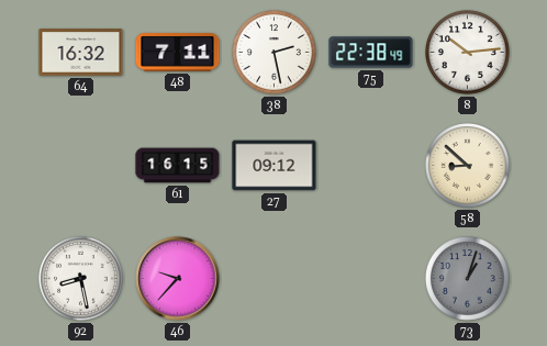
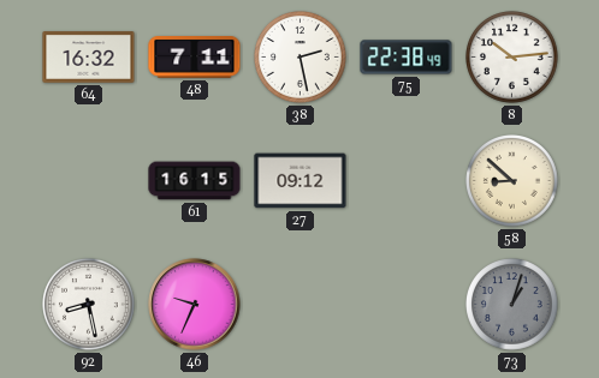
46: 9:37 -> 9:34 (195, 305)
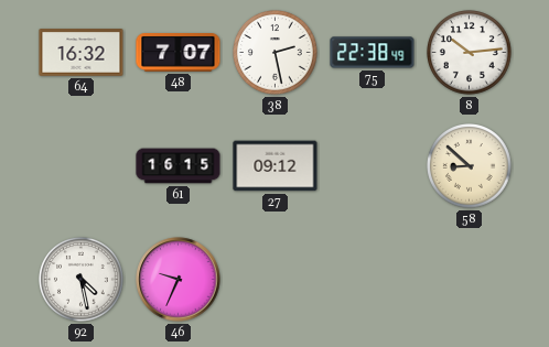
48: 7:11 -> 7:07 (179, 53)
92: 8:28 -> 4:28 (82, 280)
73: 1:03 -> none (512, 305)
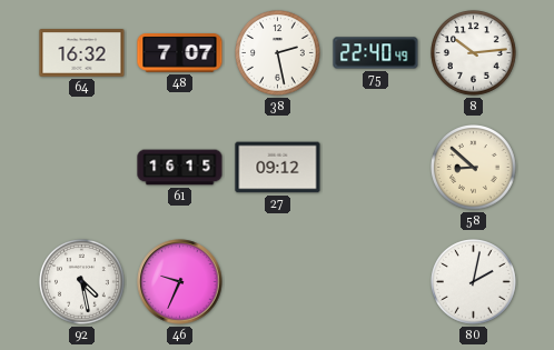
75: 22:38 -> 22:40 (376, 53)
80: none -> 2:02 (474, 282)
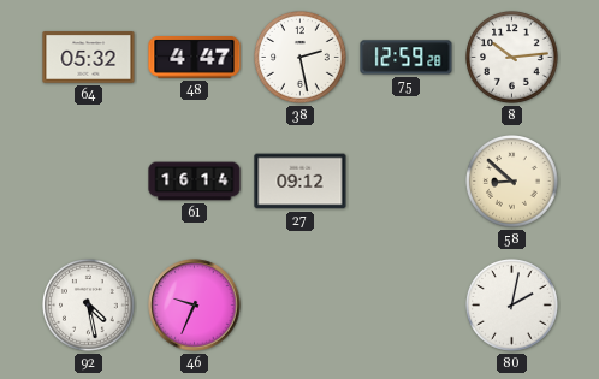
64: 16:32 -> 05:32 (89, 58)
48: 7:07 -> 4:47 (195, 58)
75: 22:40 -> 12:59 (407, 58)
61: 16:15 -> 16:14 (195, 182)
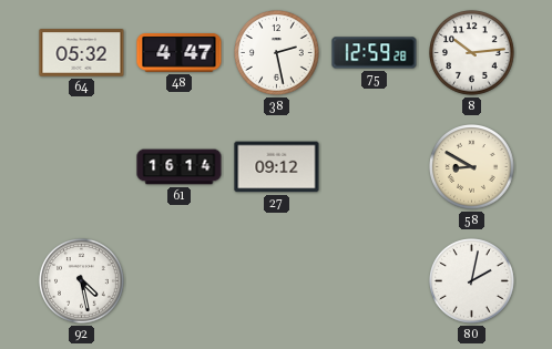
58: 8:52 -> 8:50 (472, 167)
46: 9:34 -> none (195, 306)
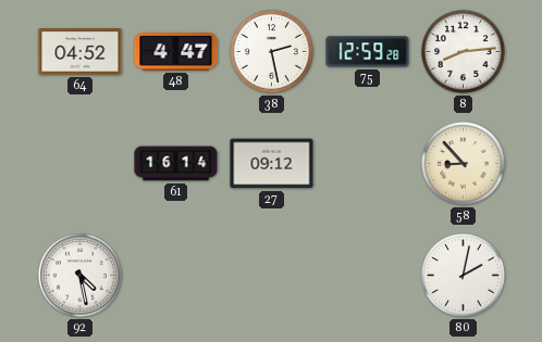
64: 05:32 -> 04:52 (81, 52)
8: 10:14 -> 8:14 (464, 52)
58: 8:50 -> 8:53 (464, 164)
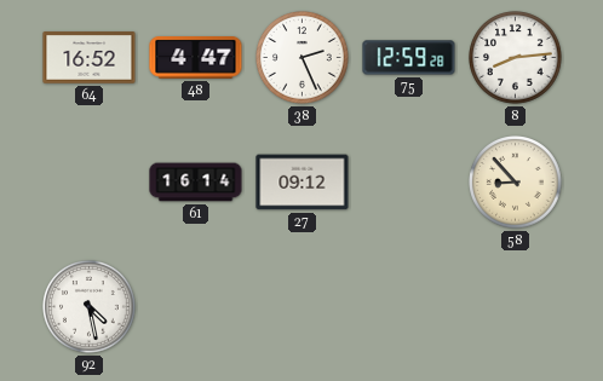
64: 04:52 -> 16:52 (90, 58)
38: 2:28 -> 2:26 (303, 58)
80: 2:02 -> none (464, 276)
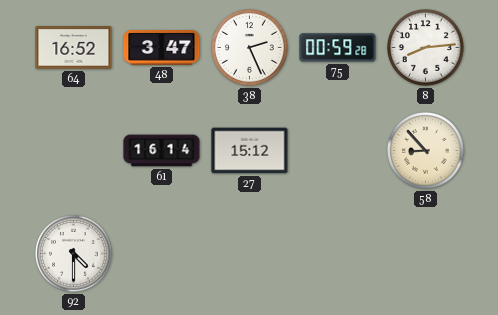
48: 4:47 -> 3:47 (162, 48)
75: 12:59 -> 00:59 (338, 48)
27: 09:12 -> 15:12 (250, 151)
92: 4:28 -> 4:30 (74, 254)
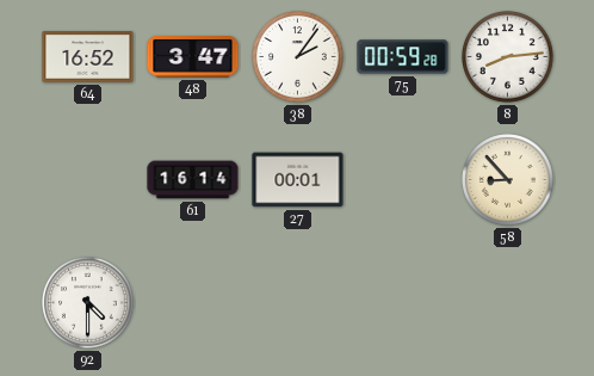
38: 2:26 -> 2:06 (298, 57)
27: 15:12 -> 00:01 (298, 180)
